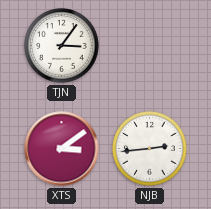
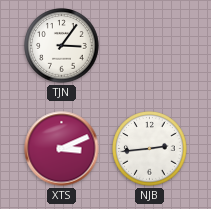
XTS: 3:09 -> 3:11 (62, 149)
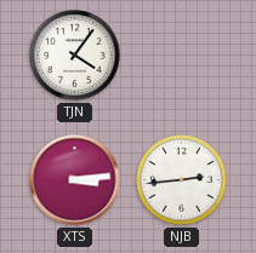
TJN: 3:06 -> 4:06 (75, 56)
XTS: 3:11 -> 3:14 (75, 180)
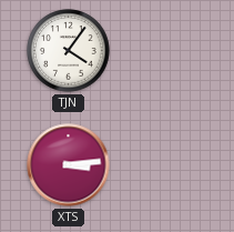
NJB: 2:44 -> none (182, 180)
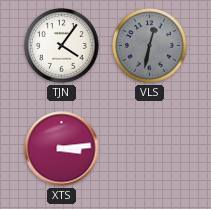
VLS: none -> 12:32 (150, 46)
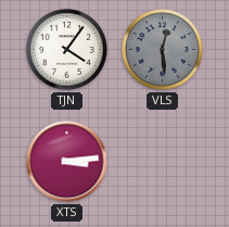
VLS: 12:32 -> 12:29 (163, 50)
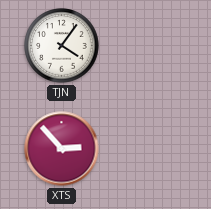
VLS: 12:29 -> none (163, 50)
XTS: 3:14 -> 2:53 (62, 149)
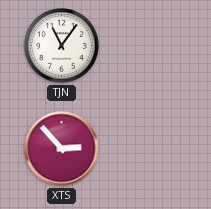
TJN: 4:06 -> 11:06 (62, 46)
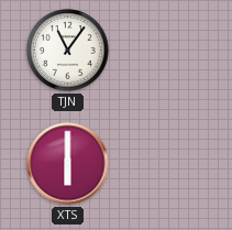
XTS: 2:53 -> 6:00 (68, 164)
